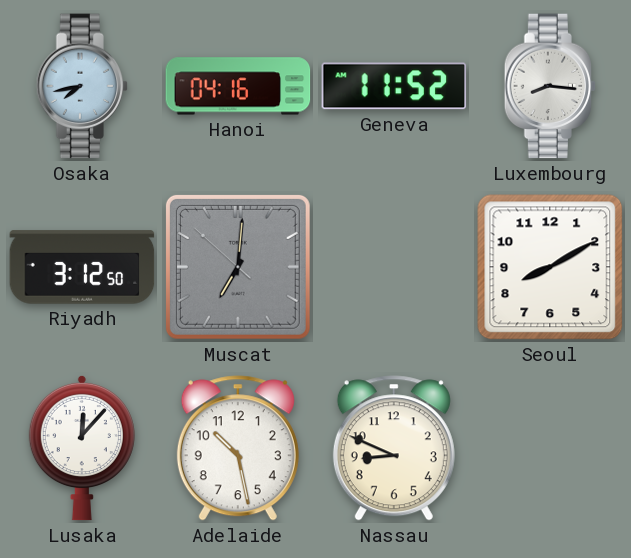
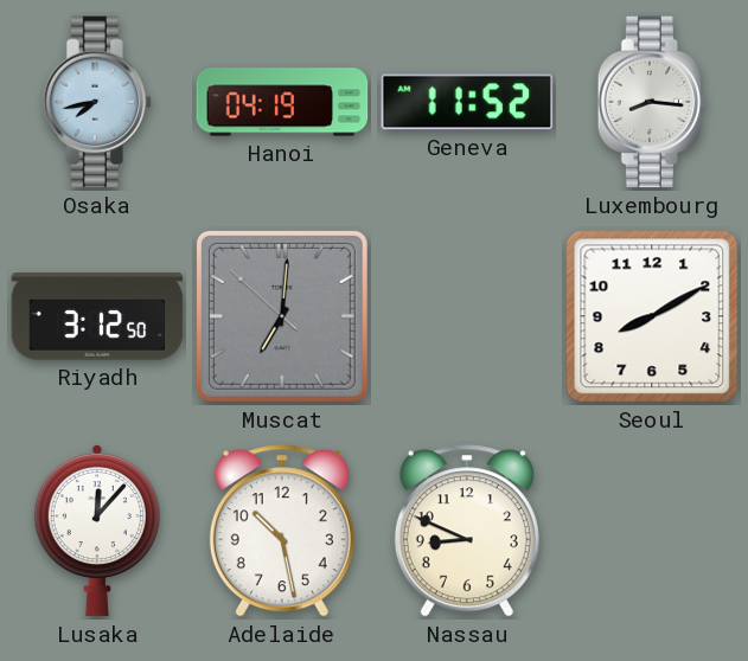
Hanoi: 04:16 -> 04:19 (282, 102)
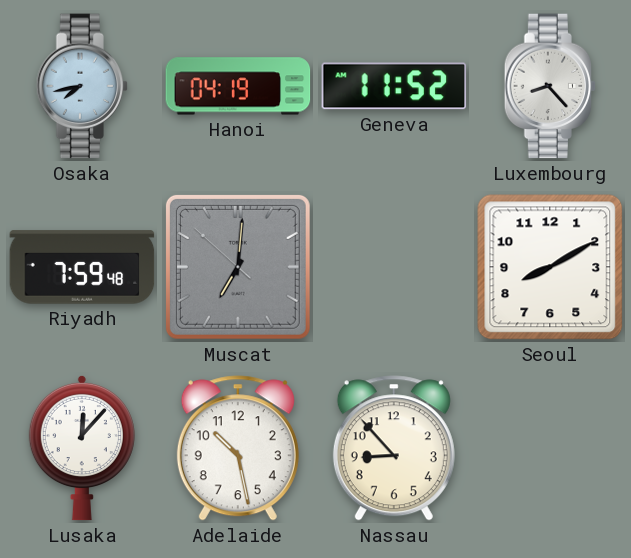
Luxembourg: 8:16 -> 8:23 (550, 86)
Riyadh: 3:12 -> 7:59 (82, 267)
Nassau: 8:49 -> 8:53 (394, 448)
